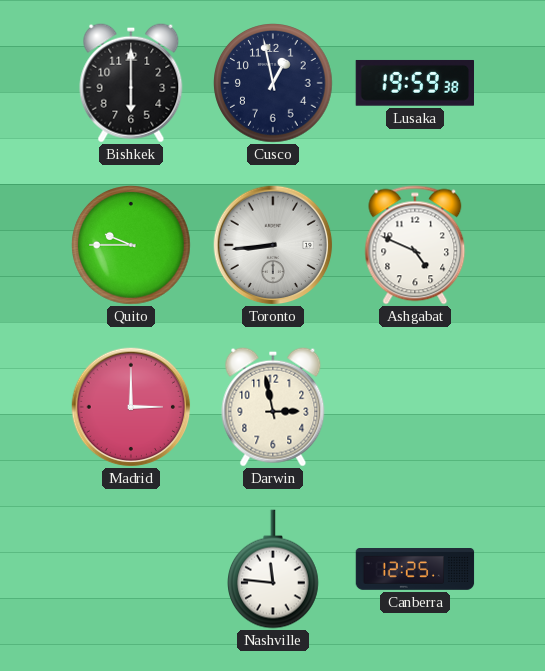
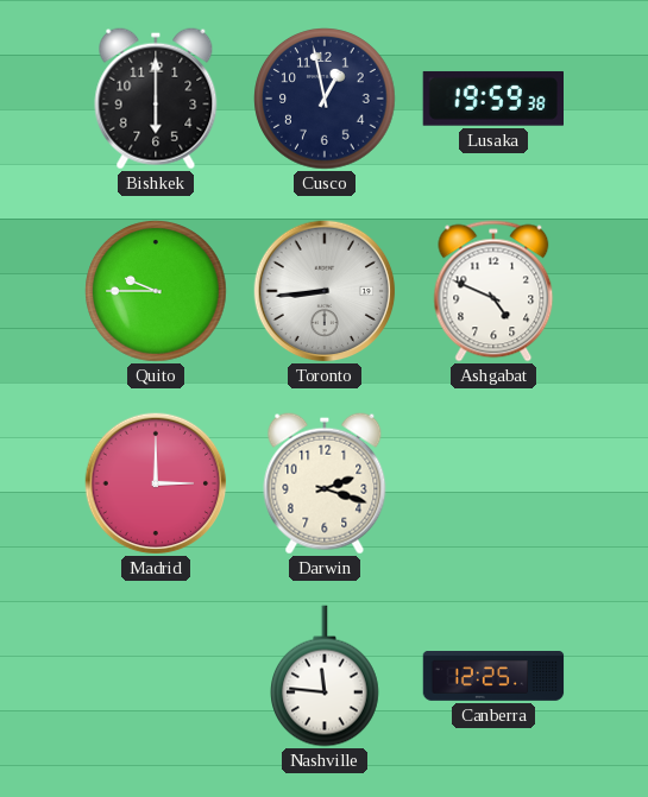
Darwin: 2:58 -> 2:18 (325, 483)
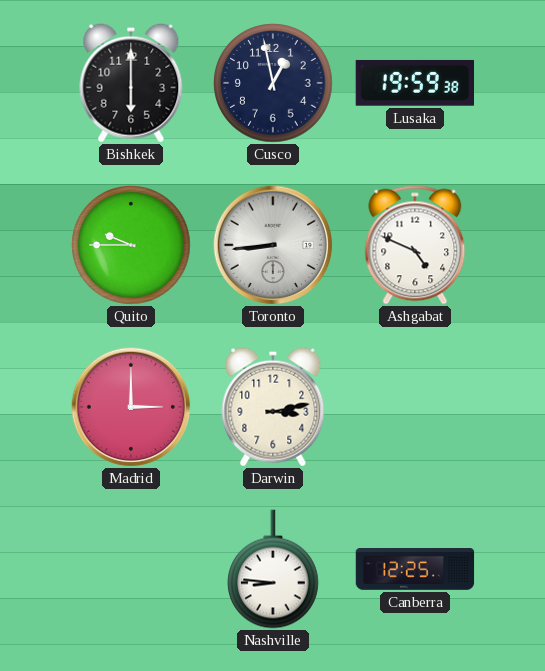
Darwin: 2:18 -> 3:13 (273, 407)
Nashville: 11:46 -> 8:46 (274, 569)
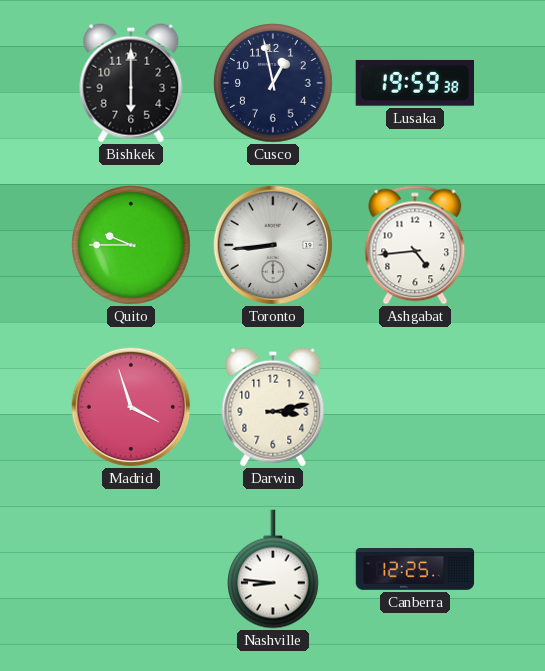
Ashgabat: 4:49 -> 4:44 (415, 245)
Madrid: 3:00 -> 3:57 (131, 407)
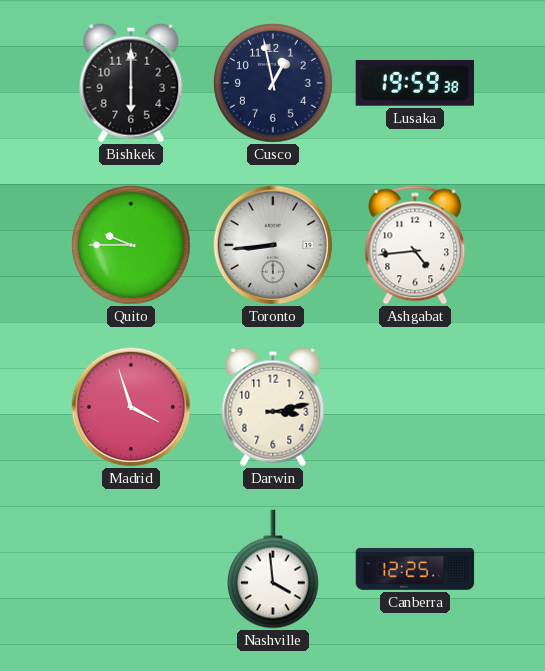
Nashville: 8:46 -> 3:59 (274, 569)
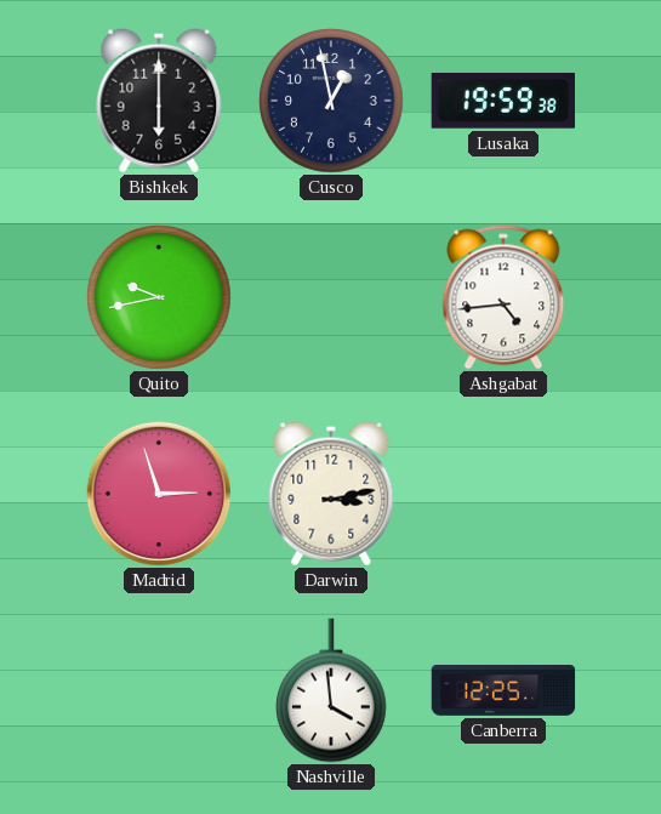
Quito: 9:45 -> 9:43 (159, 297)
Toronto: 8:44 -> none (273, 245)
Madrid: 3:57 -> 2:57 (159, 494)
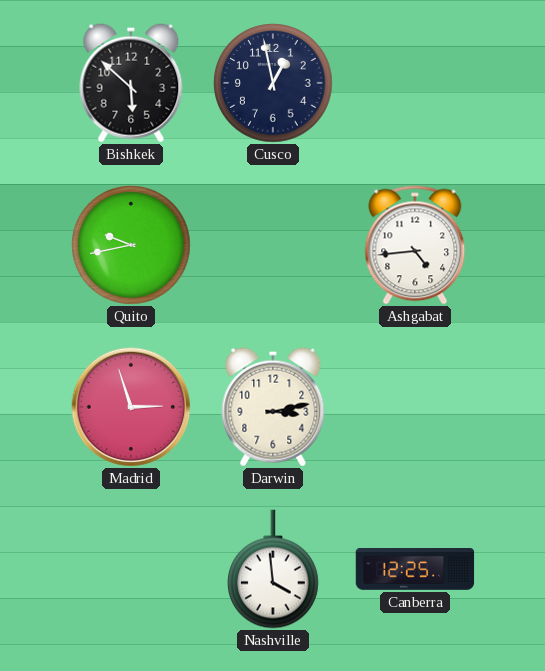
Bishkek: 6:00 -> 5:52 (131, 83)
Lusaka: 19:59 -> none (502, 101)
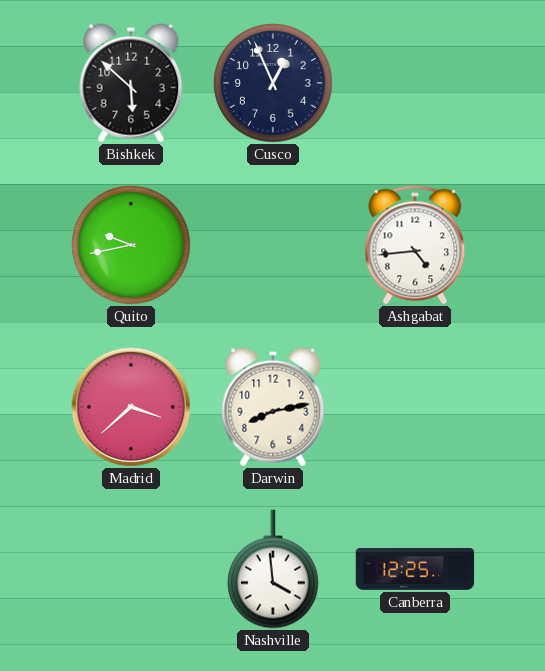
Cusco: 12:58 -> 12:56 (273, 83)
Madrid: 2:57 -> 3:38 (131, 407)
Darwin: 3:13 -> 8:13 (273, 407)
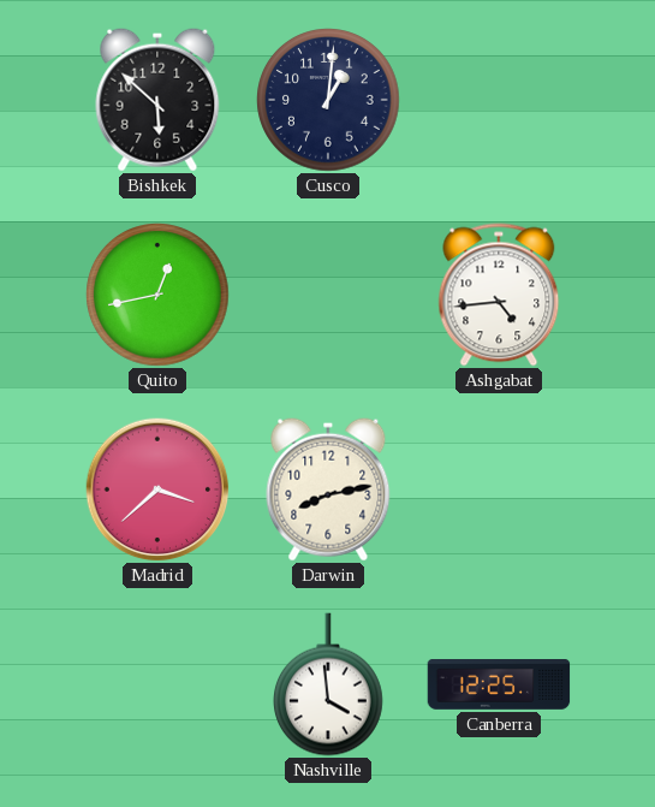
Cusco: 12:56 -> 1:01 (328, 100)
Quito: 9:43 -> 12:43 (157, 295)
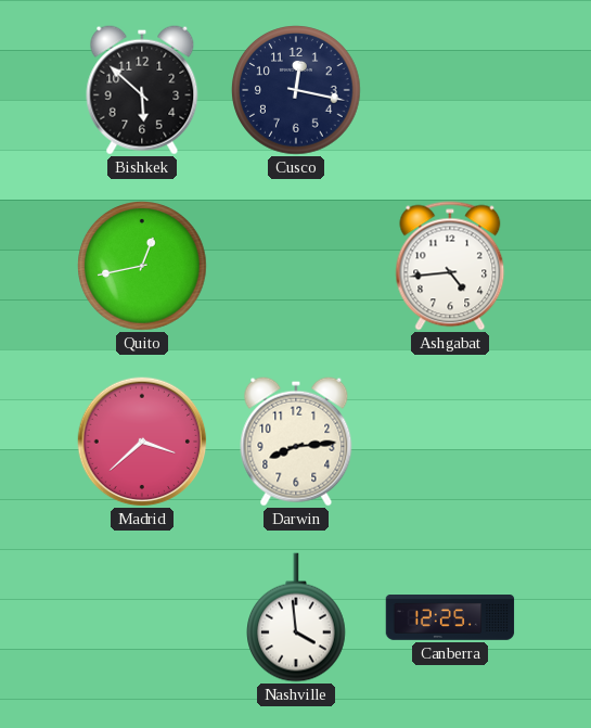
Cusco: 1:01 -> 12:17 (296, 90)
Darwin: 8:13 -> 8:14 (296, 442)
